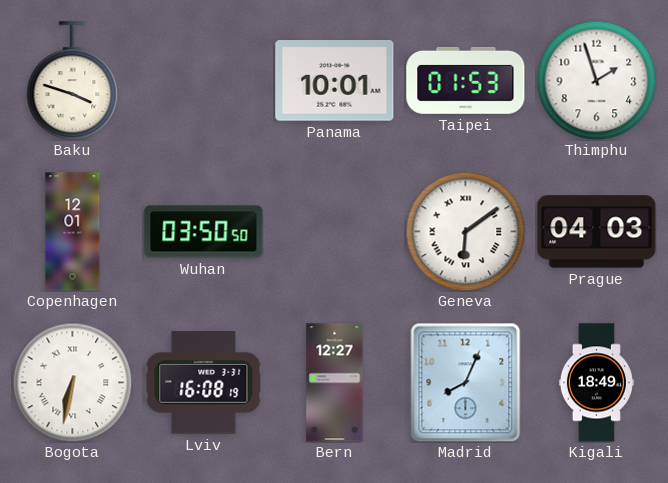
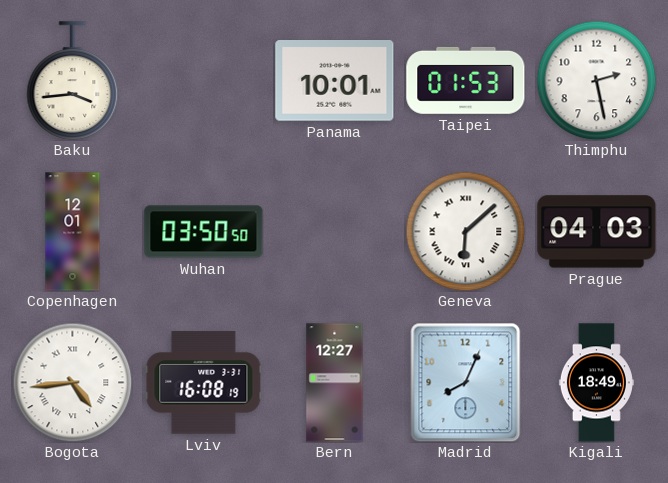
Baku: 3:48 -> 3:44 (73, 81)
Thimphu: 1:57 -> 2:28 (596, 80)
Geneva: 6:09 -> 6:08 (465, 231)
Bogota: 6:32 -> 4:44 (72, 382)
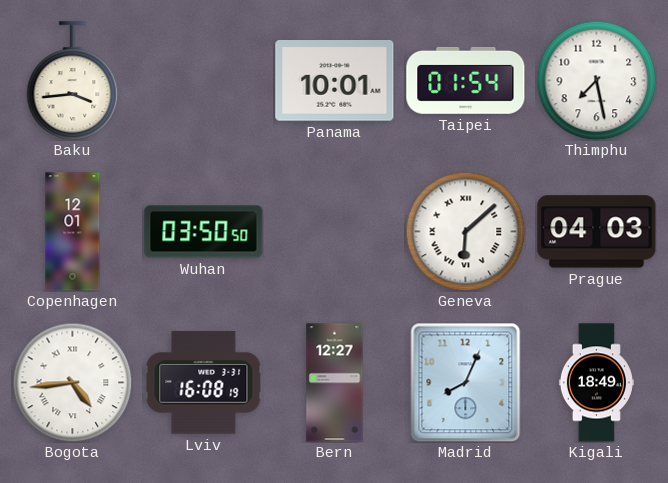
Taipei: 01:53 -> 01:54 (466, 80)
Thimphu: 2:28 -> 7:28 (596, 80)
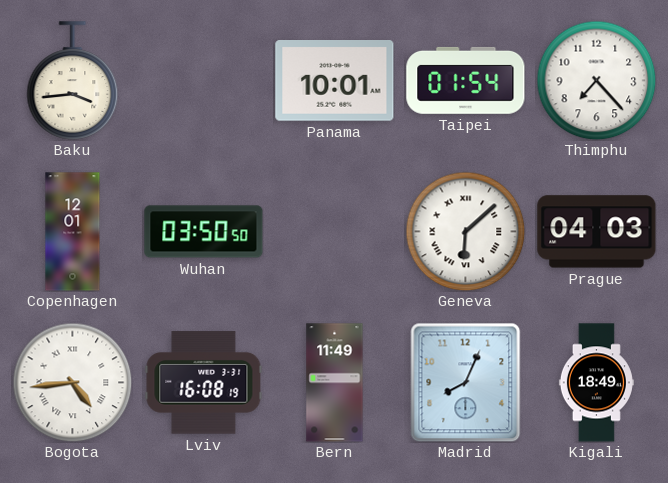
Thimphu: 7:28 -> 7:23 (596, 80)
Bern: 12:27 -> 11:49 (335, 383)
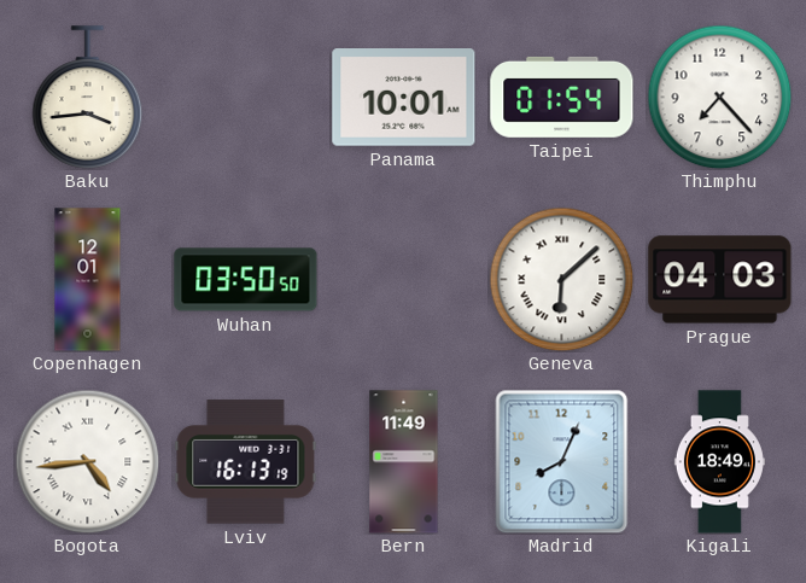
Lviv: 16:08 -> 16:13 (246, 462)
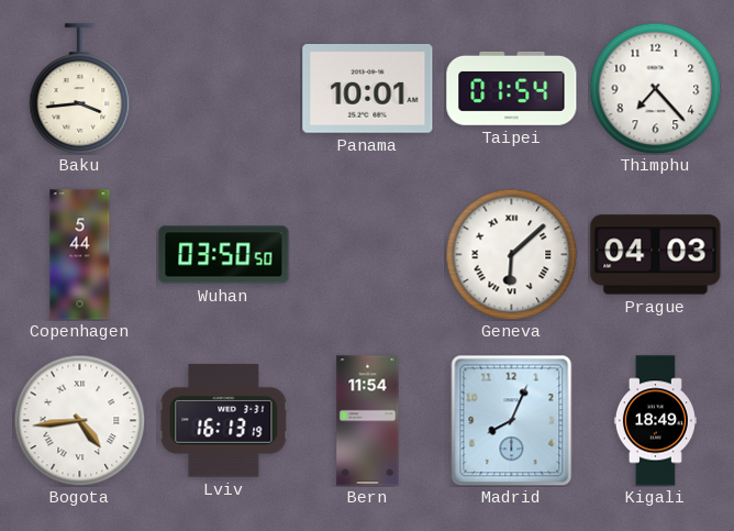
Copenhagen: 12:01 -> 5:44 (80, 255)
Bern: 11:49 -> 11:54 (368, 421)
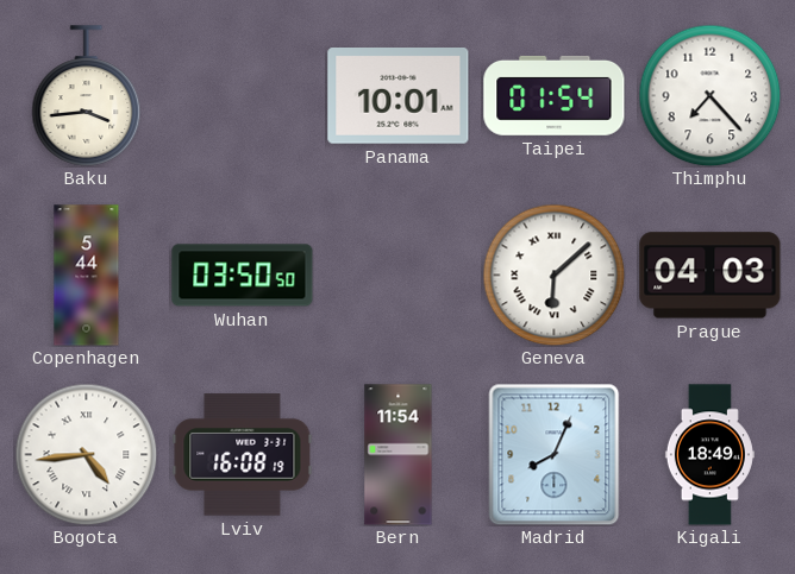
Lviv: 16:13 -> 16:08 (243, 455)
